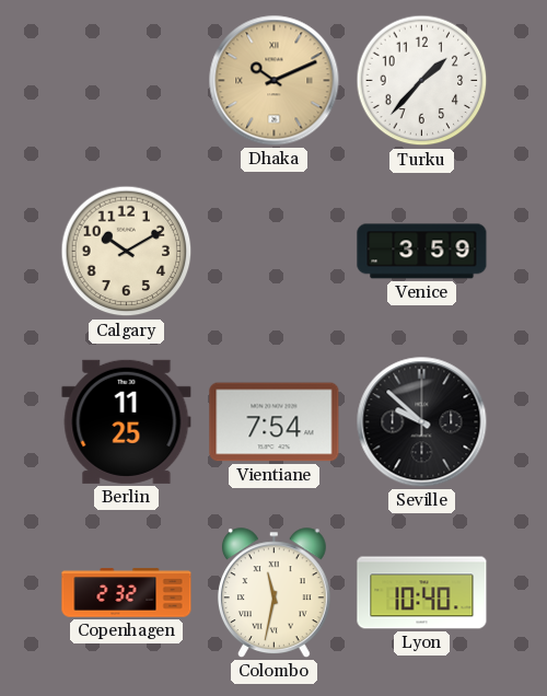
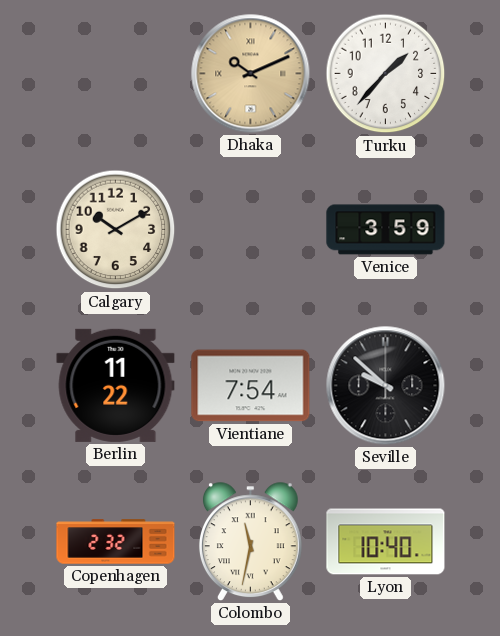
Berlin: 11:25 -> 11:22 (116, 385)
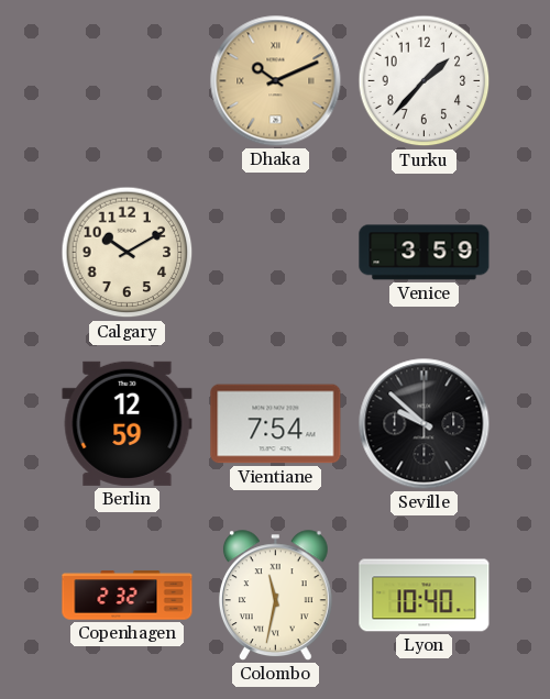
Berlin: 11:22 -> 12:59 (128, 423)
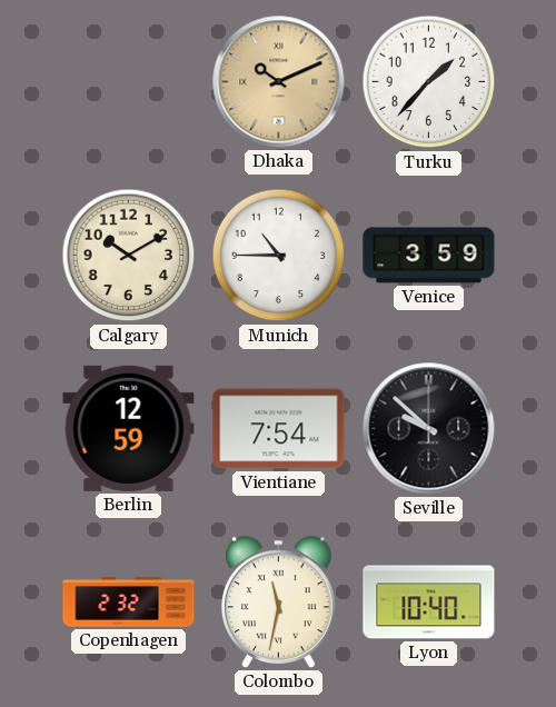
Munich: none -> 10:45 (279, 256)
